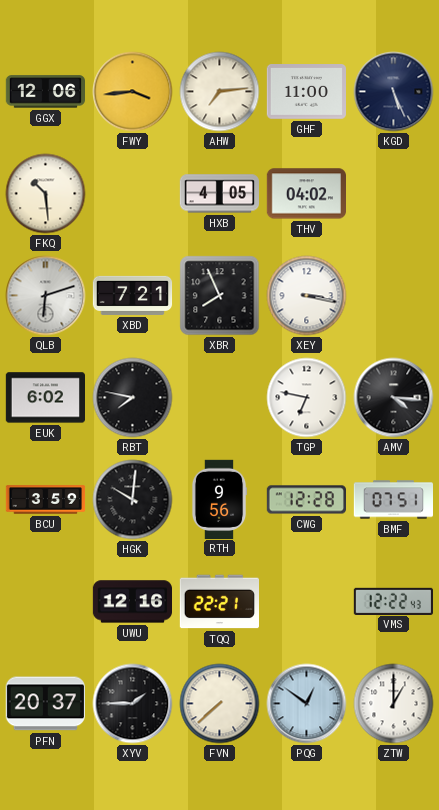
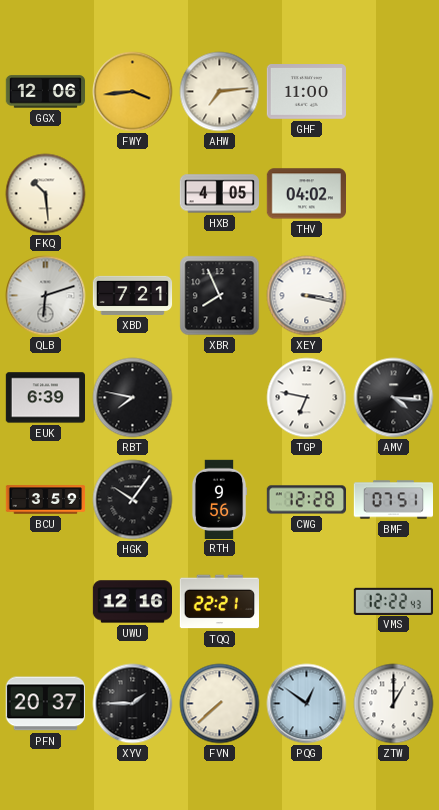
KGD: 5:26 -> none (394, 92)
EUK: 6:02 -> 6:39 (45, 398)
HGK: 10:01 -> 10:06 (133, 500)
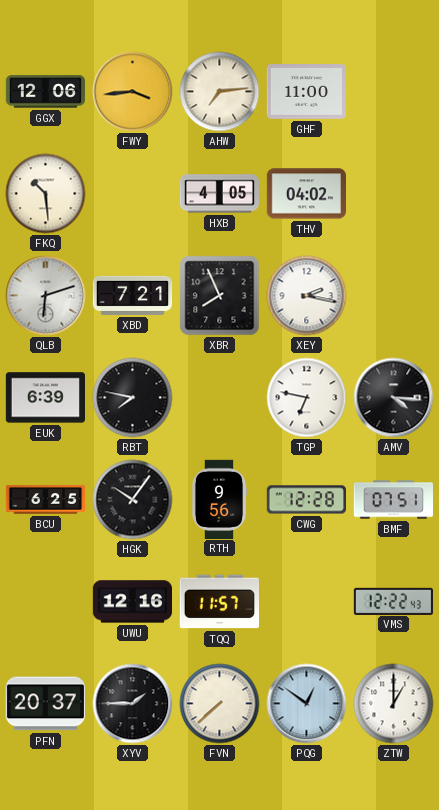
XEY: 3:17 -> 2:17 (307, 296)
BCU: 3:59 -> 6:25 (46, 500)
TQQ: 22:21 -> 11:57 (219, 602)
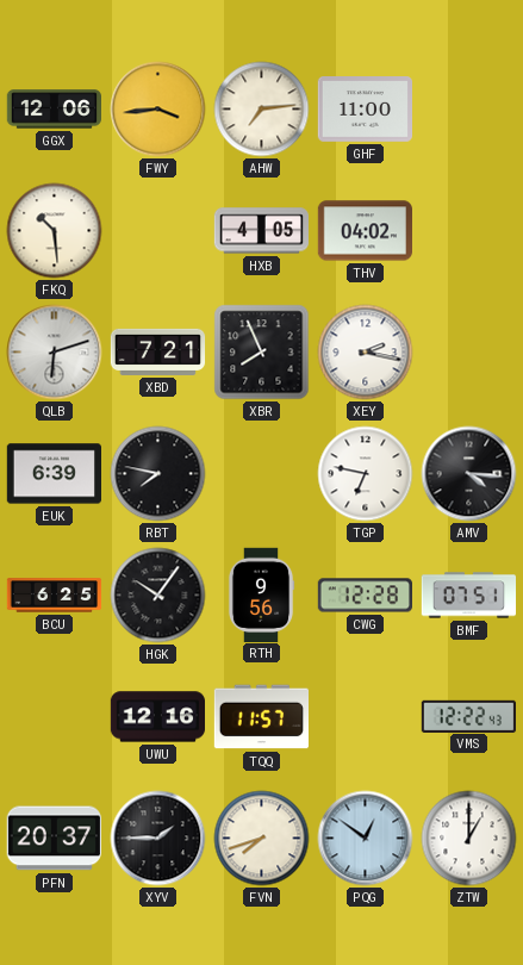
FVN: 7:38 -> 7:42 (262, 839)
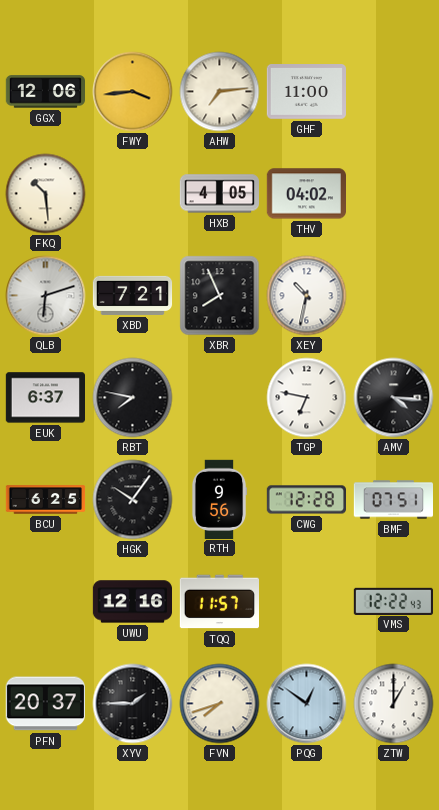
XEY: 2:17 -> 10:32 (307, 296)
EUK: 6:39 -> 6:37 (45, 398)
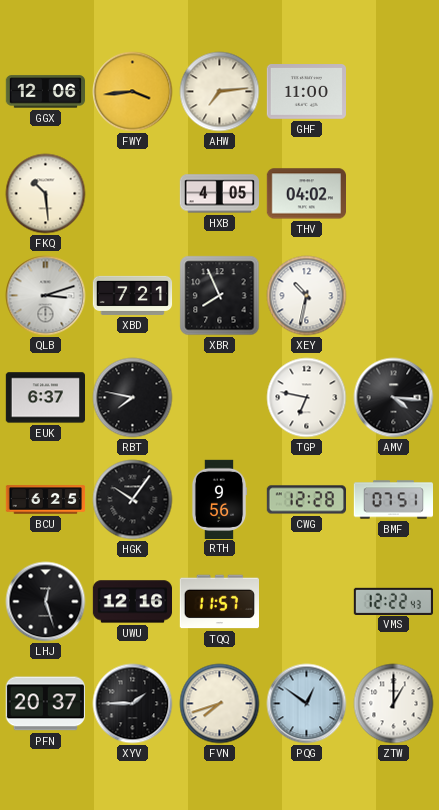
QLB: 6:12 -> 3:12 (46, 296)
LHJ: none -> 12:27 (46, 602)
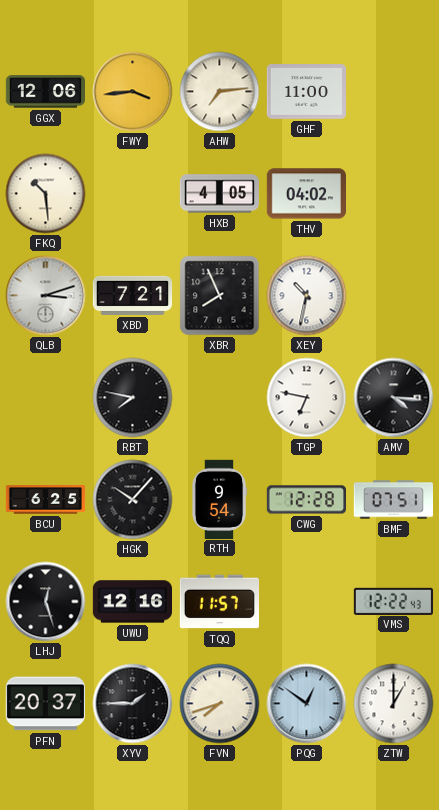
EUK: 6:37 -> none (45, 398)
HGK: 10:06 -> 10:07 (133, 500)
RTH: 9:56 -> 9:54 (219, 499)
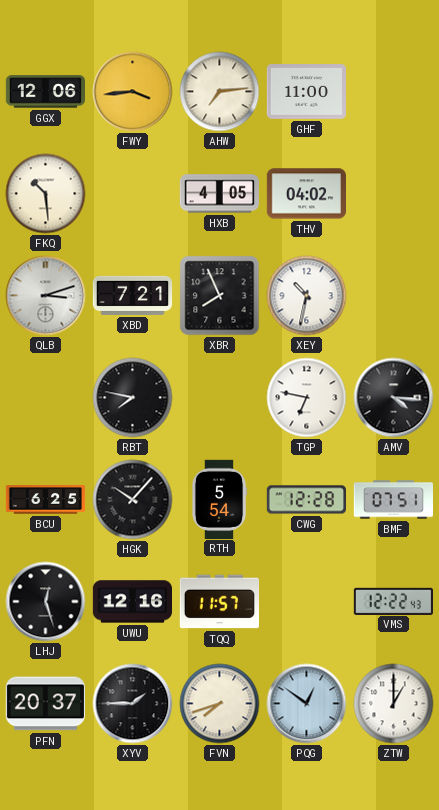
RTH: 9:54 -> 5:54 (219, 499)
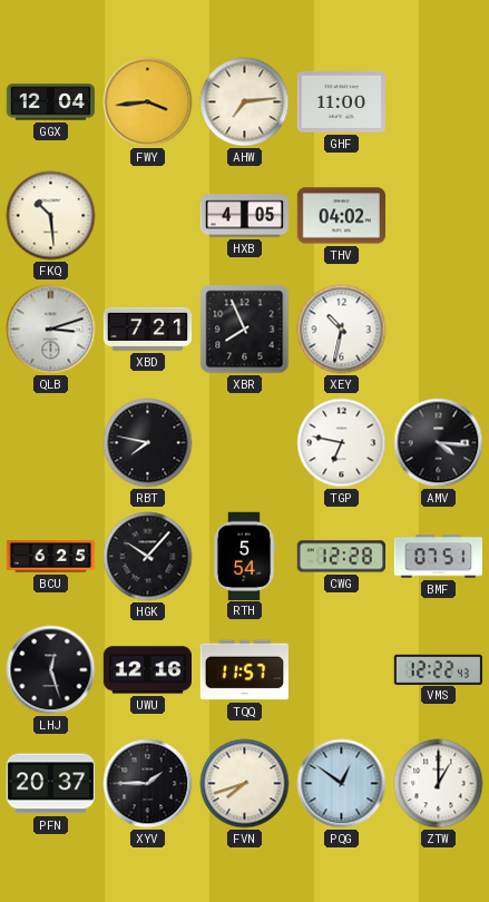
GGX: 12:06 -> 12:04 (50, 102)
